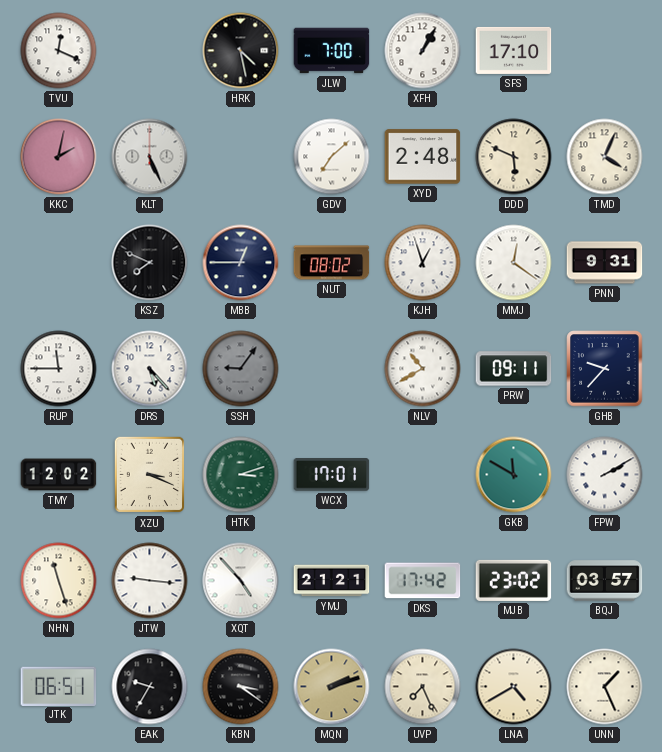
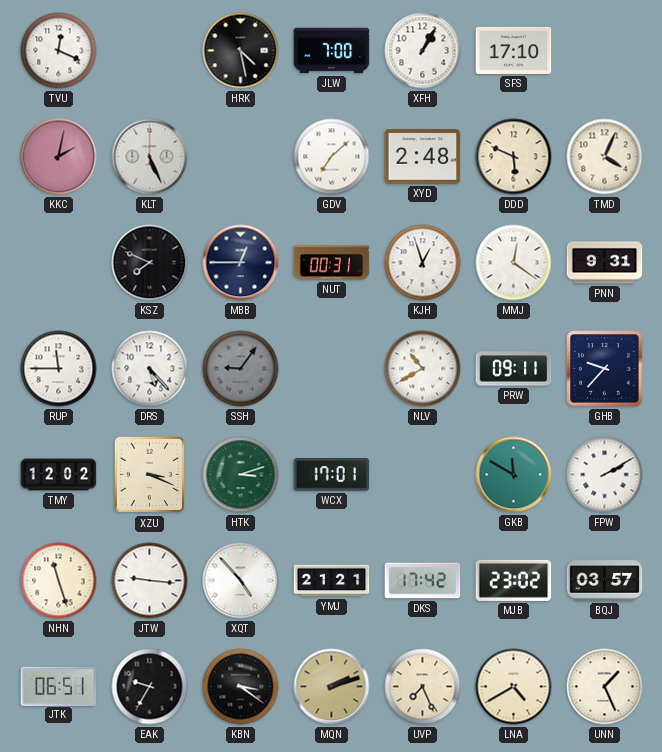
NUT: 08:02 -> 00:31 (332, 263)
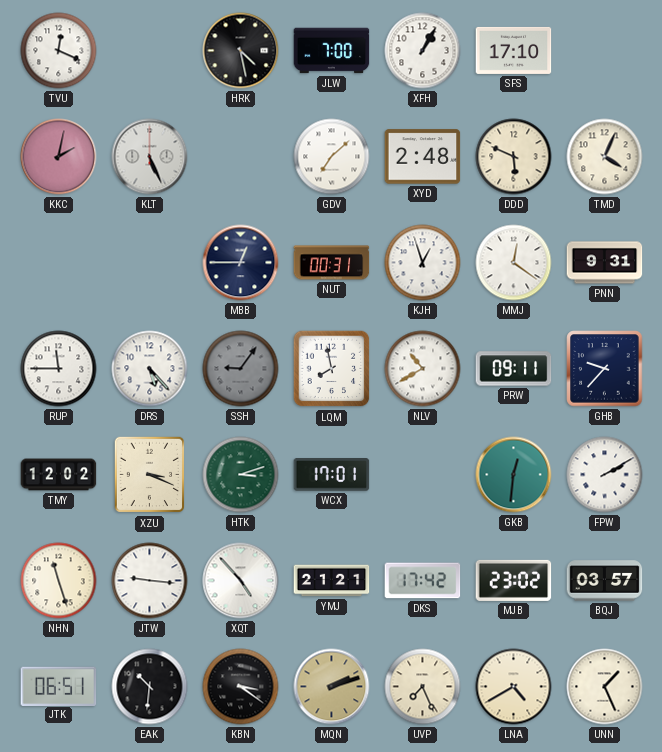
KSZ: 7:49 -> none (150, 263)
LQM: none -> 7:58 (332, 369)
GKB: 11:50 -> 12:31 (514, 475)
EAK: 9:35 -> 10:31 (150, 687)
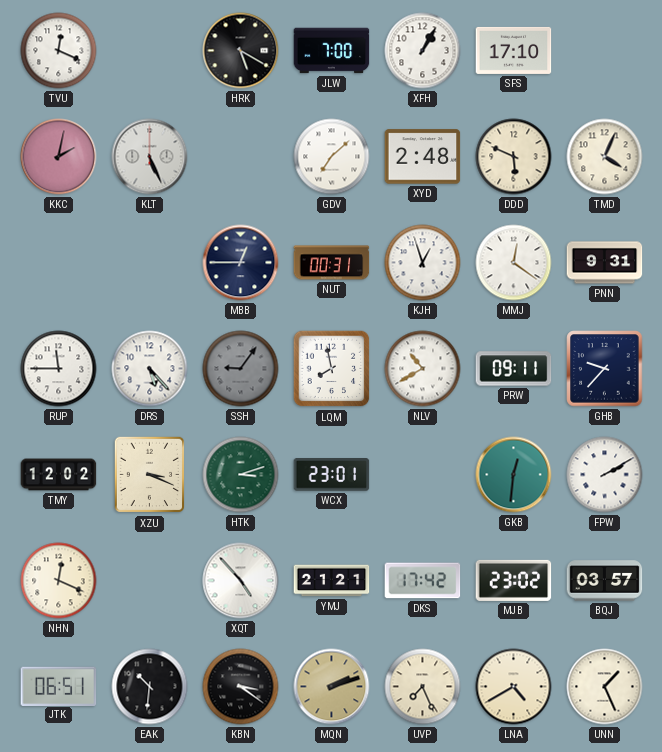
HRK: 4:28 -> 5:20 (241, 51)
WCX: 17:01 -> 23:01 (332, 475)
NHN: 11:27 -> 12:19 (59, 581)
JTW: 9:16 -> none (150, 581)
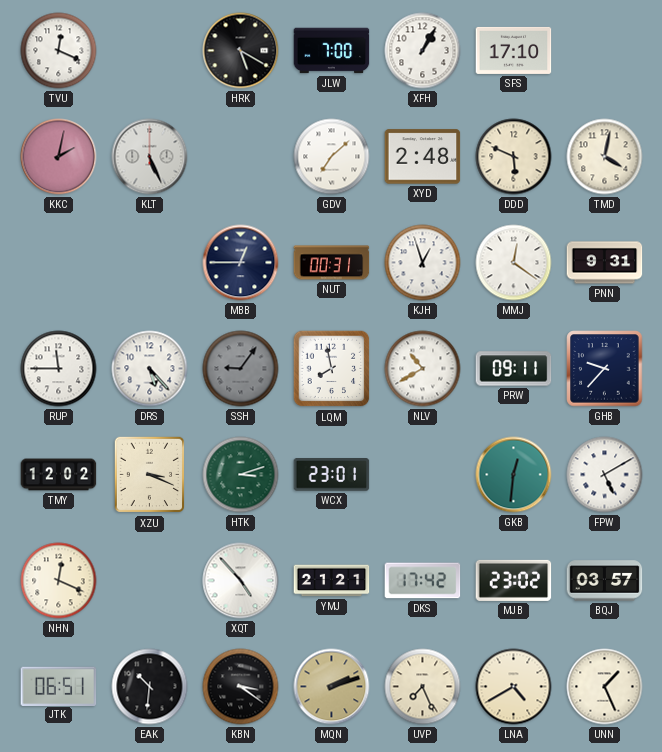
TMD: 4:04 -> 4:02 (605, 157)
FPW: 2:10 -> 5:10 (605, 475)
